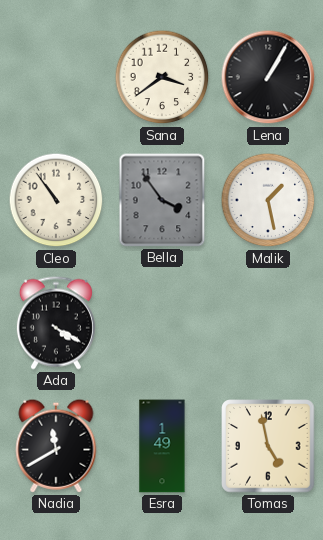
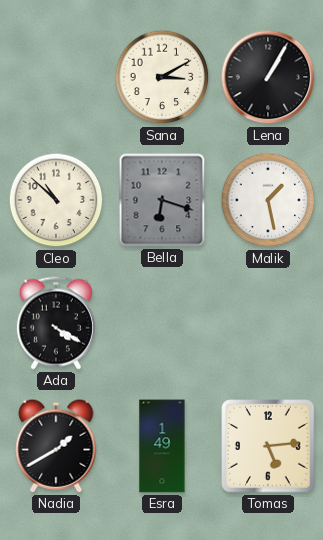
Sana: 3:39 -> 3:10 (162, 77)
Cleo: 10:54 -> 10:52 (56, 200)
Bella: 3:54 -> 6:18 (162, 200)
Nadia: 11:40 -> 1:40 (56, 446)
Tomas: 4:58 -> 5:14 (268, 446)
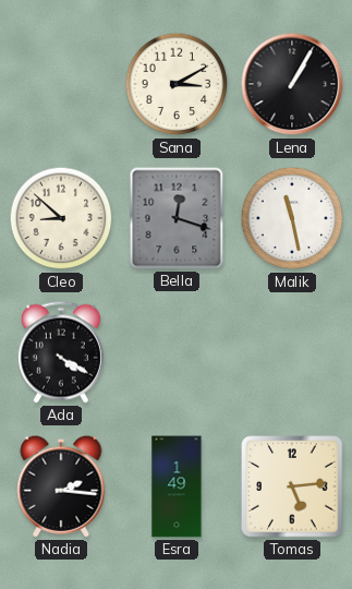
Cleo: 10:52 -> 8:52 (61, 218)
Bella: 6:18 -> 12:18 (177, 218)
Malik: 1:28 -> 11:28 (292, 218)
Nadia: 1:40 -> 2:16 (61, 486)
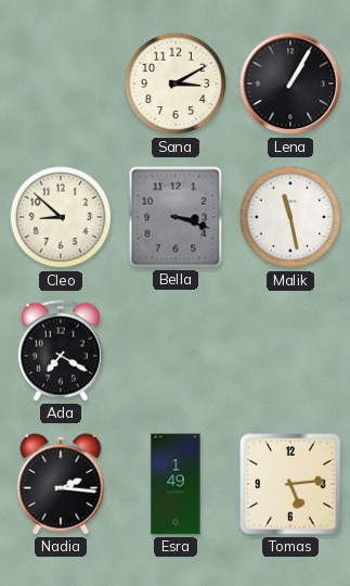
Bella: 12:18 -> 3:18 (176, 217)
Ada: 4:20 -> 7:20 (61, 351)
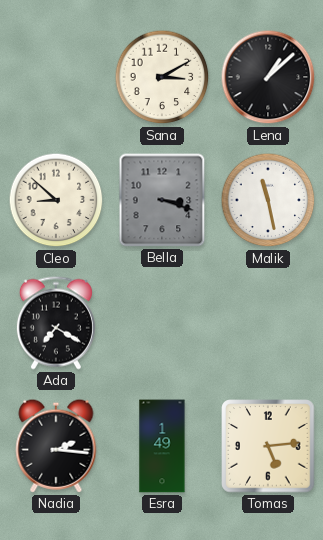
Lena: 1:05 -> 1:08 (268, 77)
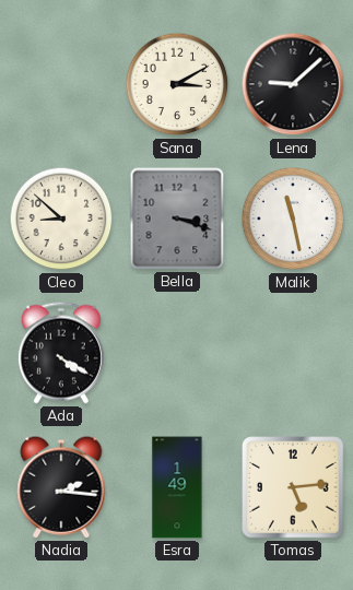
Lena: 1:08 -> 9:08 (293, 84)
Ada: 7:20 -> 4:20 (61, 353)
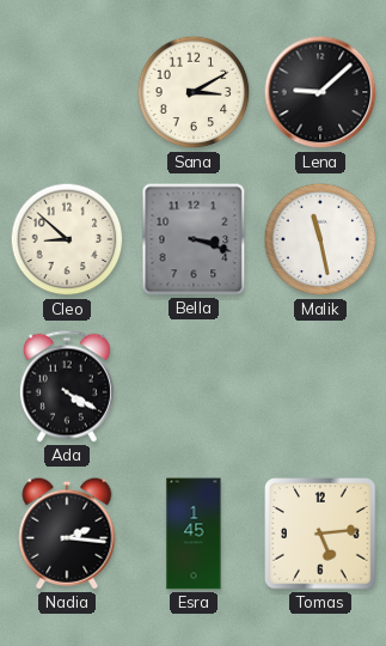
Esra: 1:49 -> 1:45 (194, 534)
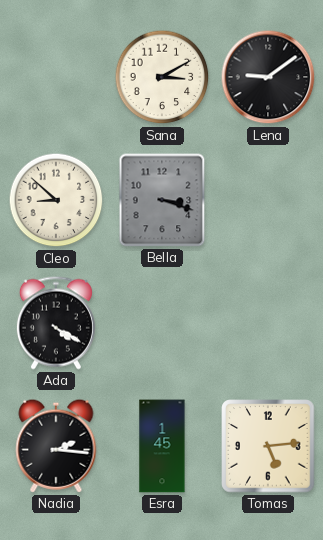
Lena: 9:08 -> 9:09 (268, 77)
Malik: 11:28 -> none (320, 239)
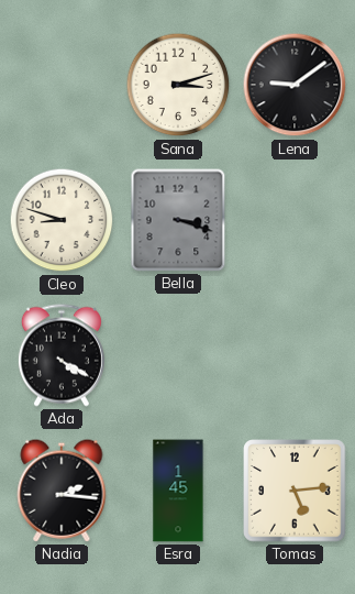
Sana: 3:10 -> 3:12 (178, 85)
Cleo: 8:52 -> 8:48 (62, 220)
